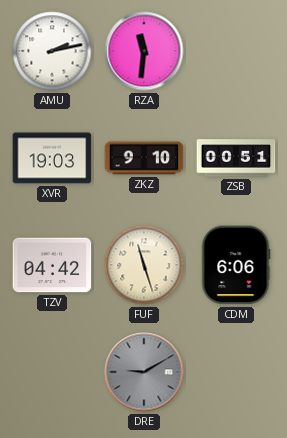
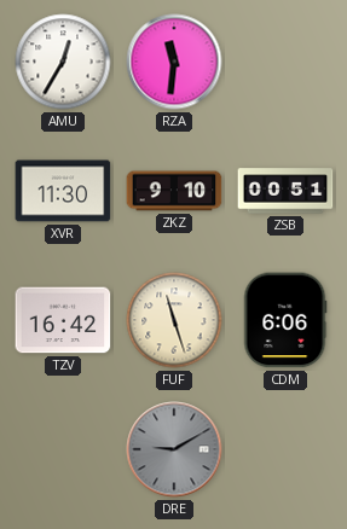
AMU: 2:13 -> 12:35 (63, 62)
XVR: 19:03 -> 11:30 (63, 191)
TZV: 04:42 -> 16:42 (63, 320)
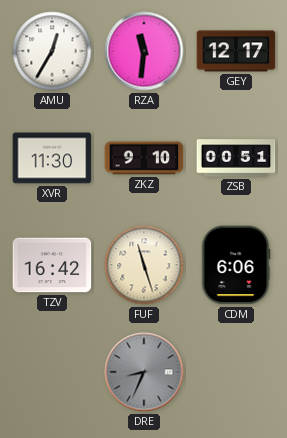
GEY: none -> 12:17 (236, 51)
DRE: 9:10 -> 8:34 (144, 372)
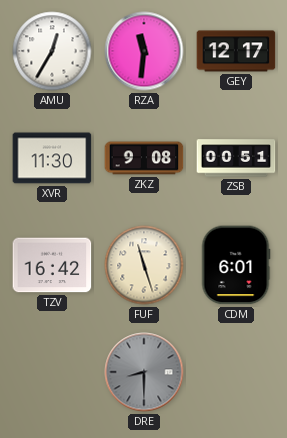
ZKZ: 9:10 -> 9:08 (144, 158)
CDM: 6:06 -> 6:01 (236, 265)
DRE: 8:34 -> 8:30 (144, 372)
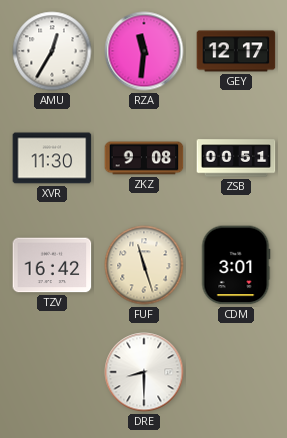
CDM: 6:01 -> 3:01 (236, 265)
DRE dial: grey -> white (144, 372)
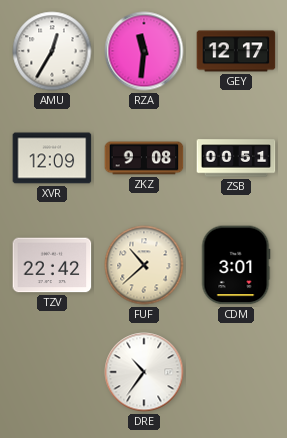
XVR: 11:30 -> 12:09 (52, 158)
TZV: 16:42 -> 22:42 (52, 265)
FUF: 11:27 -> 10:38 (144, 265)
DRE: 8:30 -> 10:36 (144, 372)
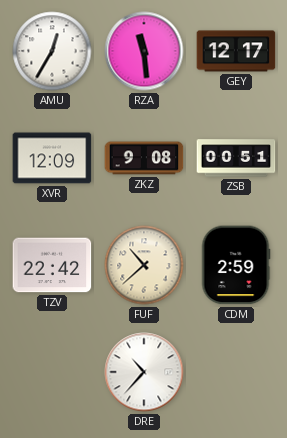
RZA: 11:31 -> 11:29 (144, 51)
CDM: 3:01 -> 2:59 (236, 265)
DRE: 10:36 -> 10:37 (144, 372)
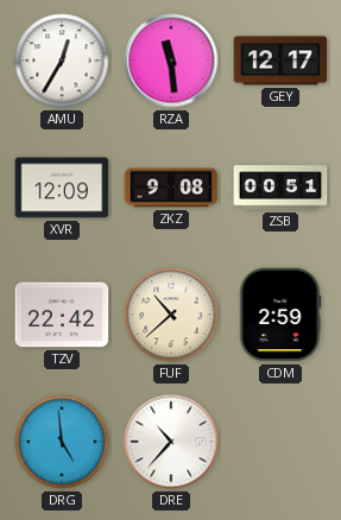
DRG: none -> 4:59 (62, 442)
